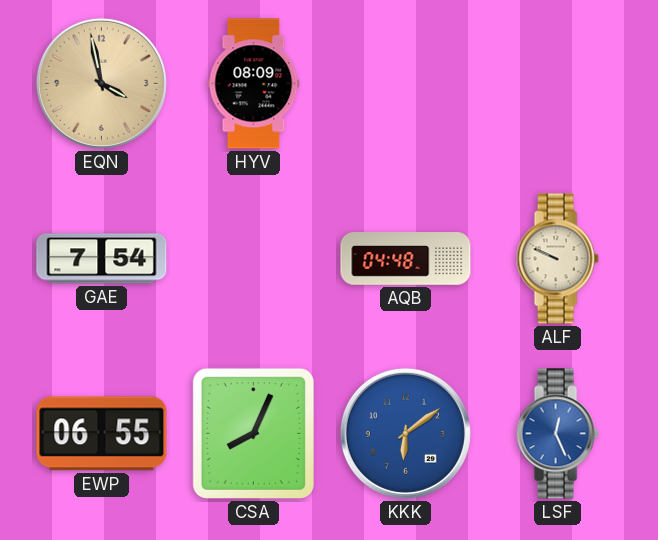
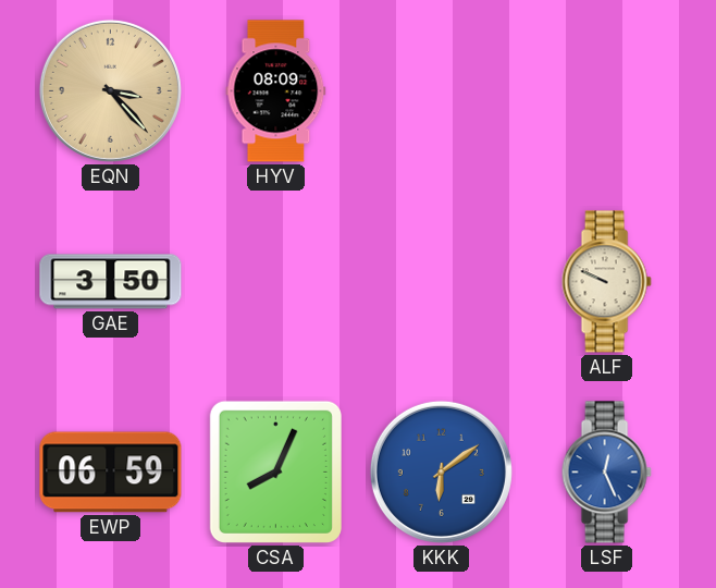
EQN: 3:58 -> 3:23 (110, 90)
GAE: 7:54 -> 3:50 (111, 282)
AQB: 04:48 -> none (406, 259)
EWP: 06:55 -> 06:59 (111, 473)
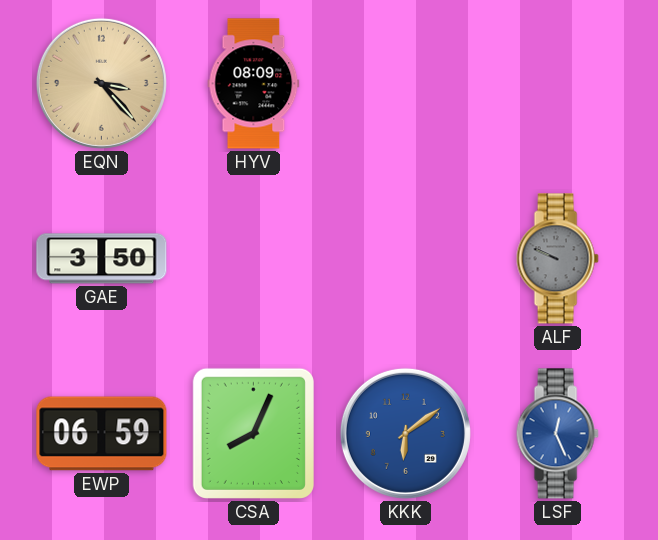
ALF dial: cream -> grey (557, 259)
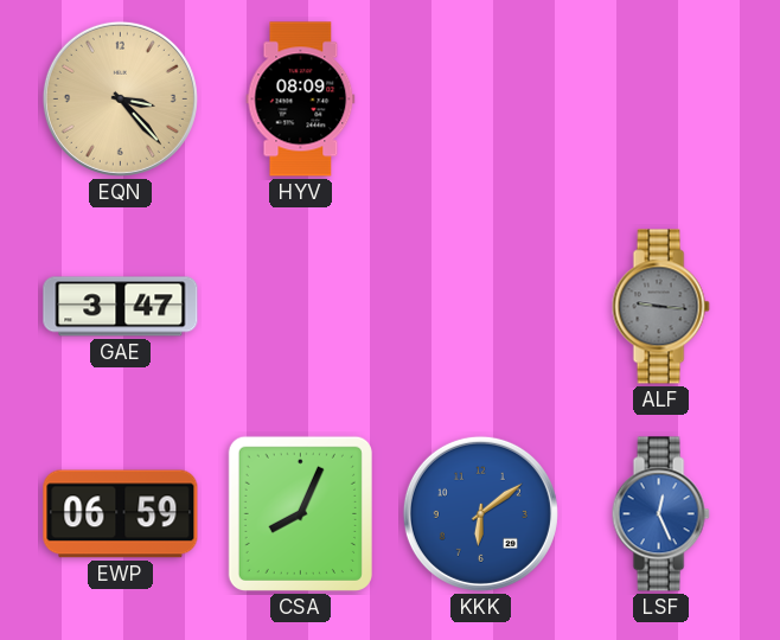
GAE: 3:50 -> 3:47 (121, 307)
ALF: 9:49 -> 9:16 (660, 307)
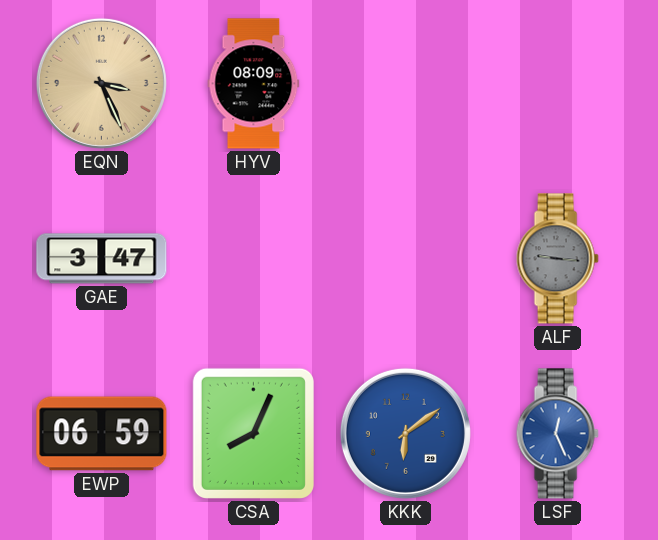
EQN: 3:23 -> 3:26 (101, 83)
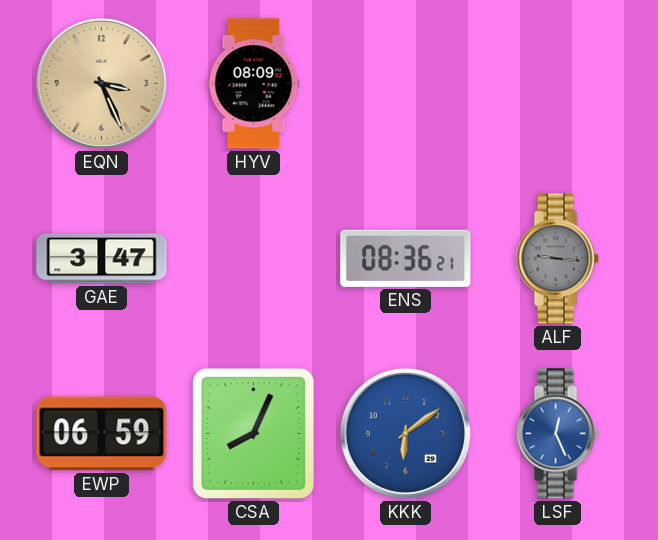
ENS: none -> 08:36 (406, 258)
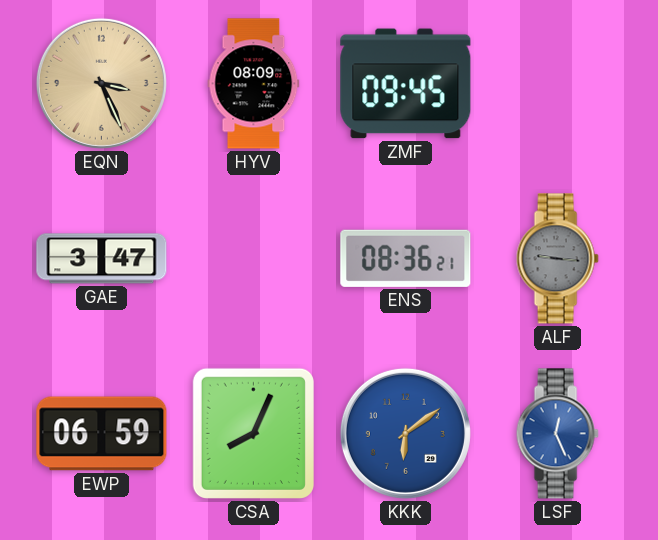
ZMF: none -> 09:45 (406, 84)
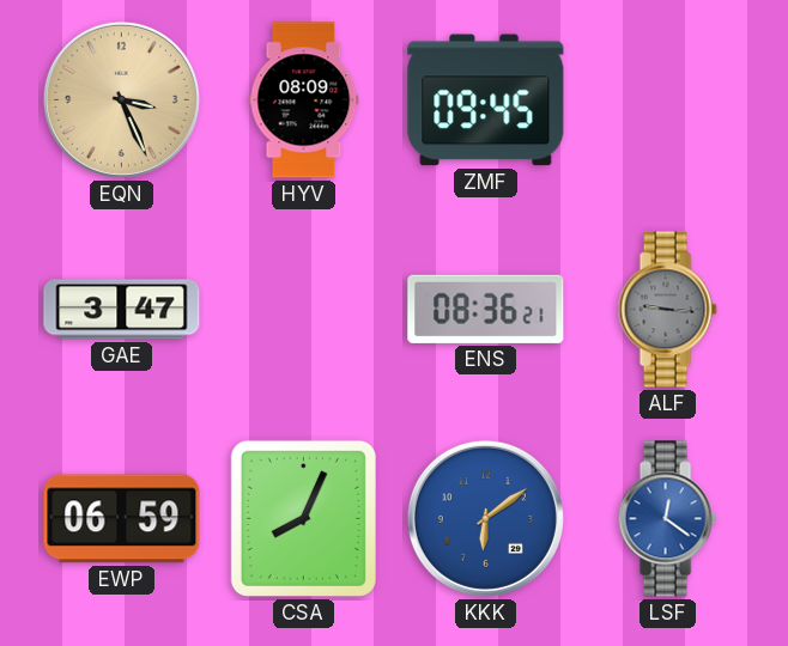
LSF: 12:26 -> 12:21 (667, 519)
